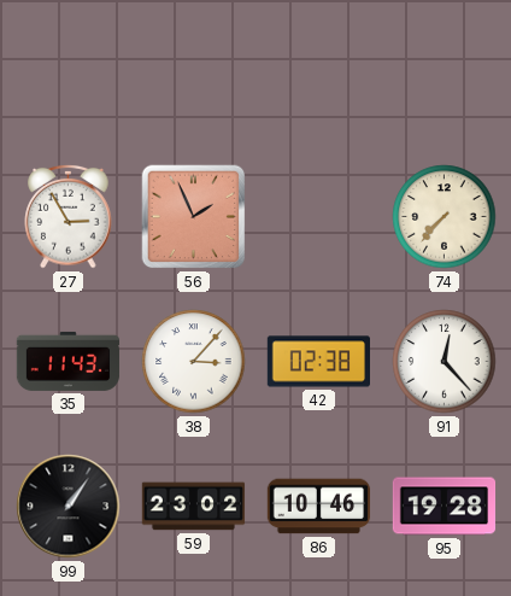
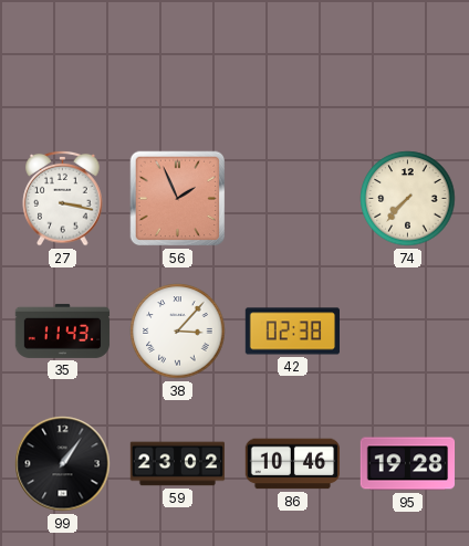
27: 2:55 -> 3:17 (63, 198)
91: 12:23 -> none (445, 362)
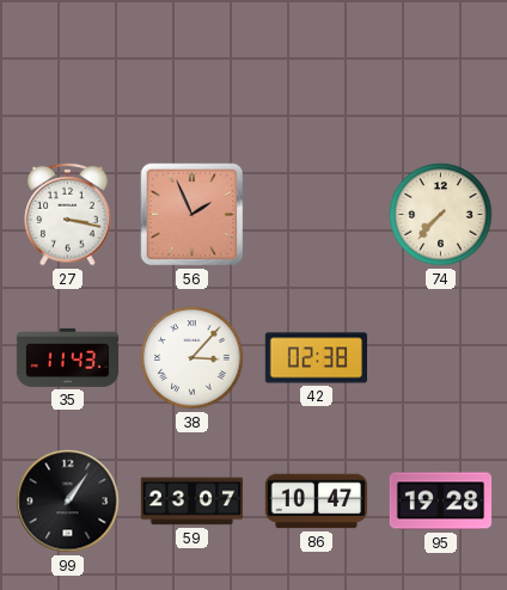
59: 23:02 -> 23:07 (193, 502)
86: 10:46 -> 10:47 (317, 502)
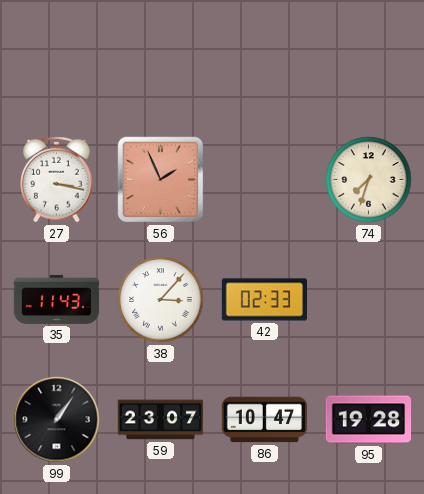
74: 7:37 -> 7:33 (369, 180)
42: 02:38 -> 02:33 (265, 300)
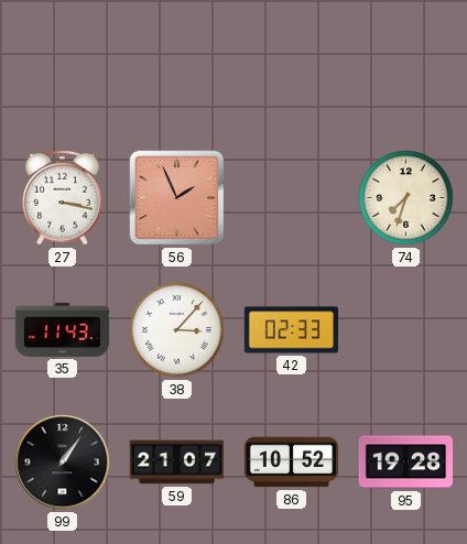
59: 23:07 -> 21:07 (177, 463)
86: 10:47 -> 10:52 (292, 463)
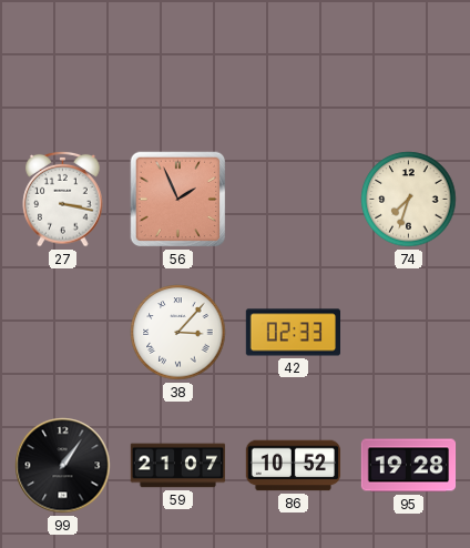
35: 11:43 -> none (63, 329)
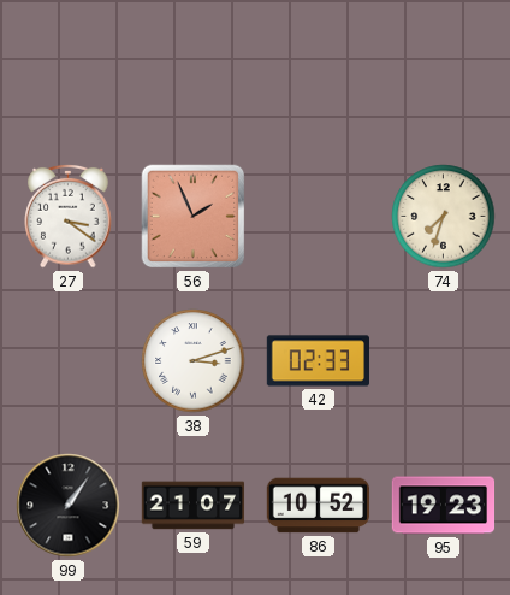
27: 3:17 -> 3:21 (69, 216)
38: 3:07 -> 3:12 (194, 361)
95: 19:28 -> 19:23 (444, 506)
